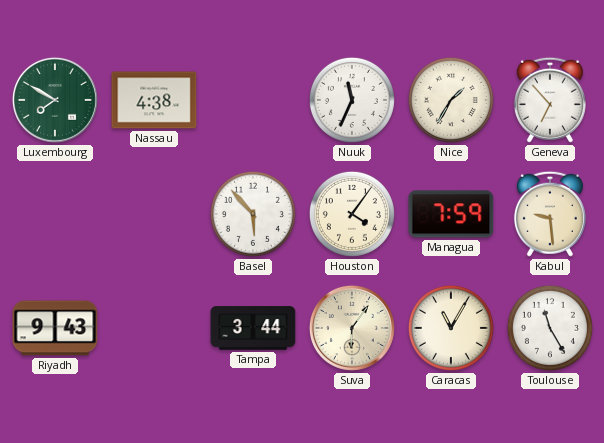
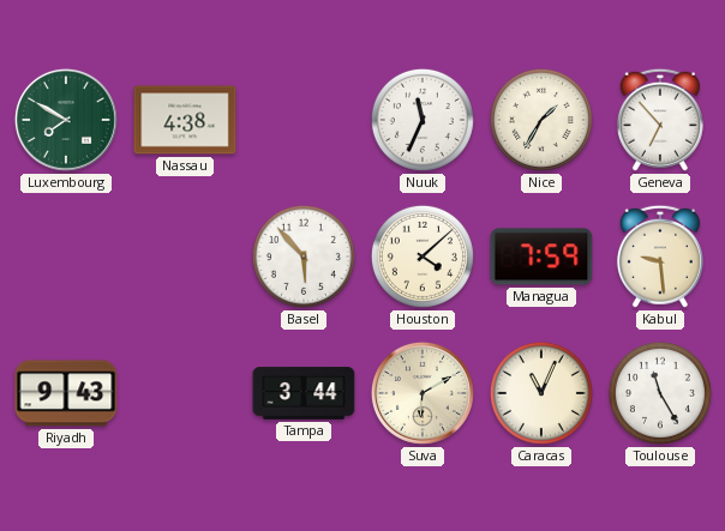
Houston: 4:06 -> 4:08 (423, 257)
Suva: 6:06 -> 6:10 (423, 393)
Caracas: 11:05 -> 11:04 (541, 393)
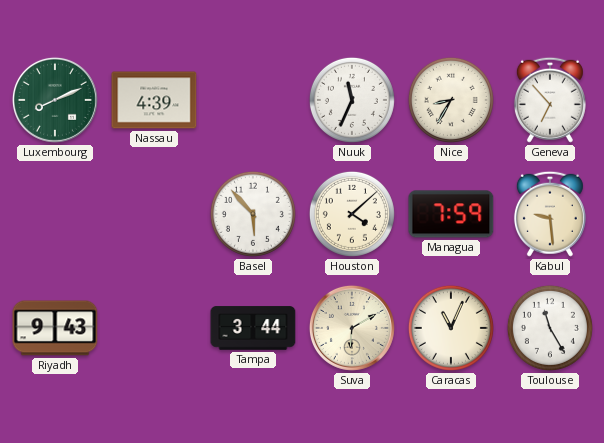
Luxembourg: 7:50 -> 8:11 (55, 100)
Nassau: 4:38 -> 4:39 (154, 100)
Nice: 1:35 -> 8:35 (451, 100)
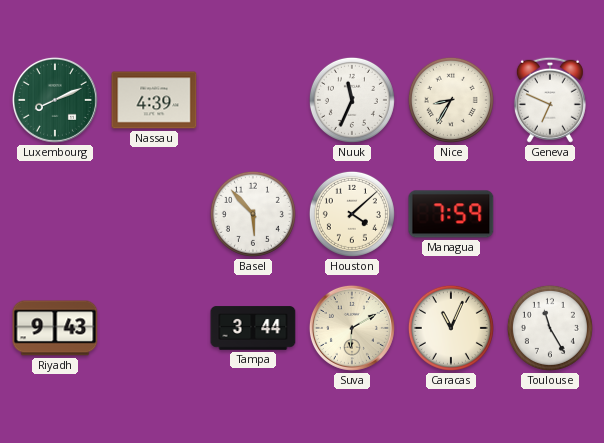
Geneva: 6:53 -> 6:49 (550, 100)
Kabul: 9:29 -> none (550, 214)
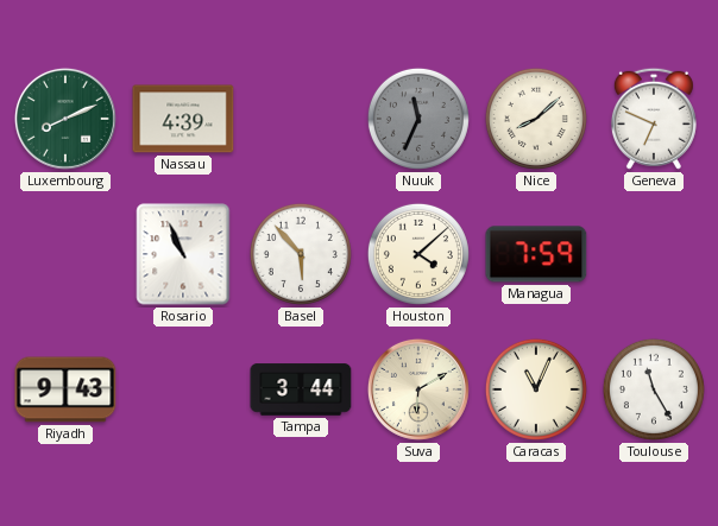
Nuuk dial: white -> grey (418, 119)
Nice: 8:35 -> 8:08 (536, 119)
Rosario: none -> 10:56 (183, 254)
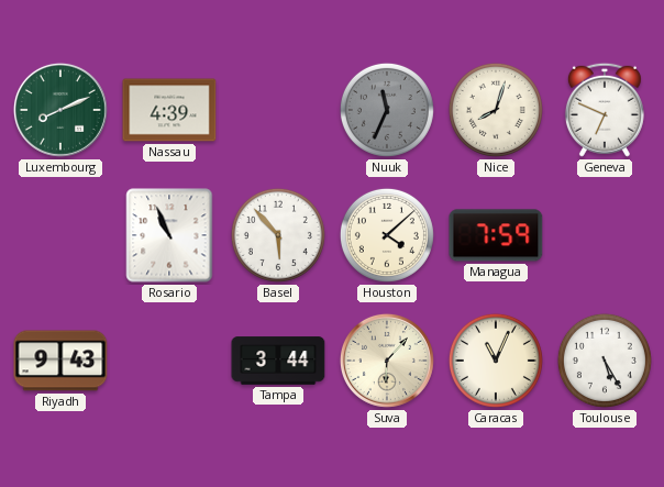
Nice: 8:08 -> 8:03 (496, 110)
Suva: 6:10 -> 6:07 (387, 361)
Toulouse: 11:25 -> 5:25 (605, 361)
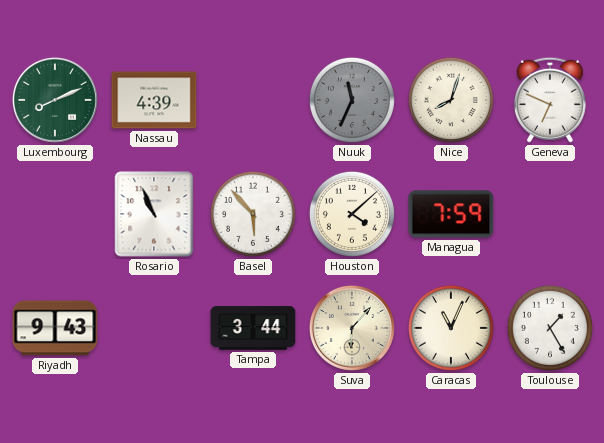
Toulouse: 5:25 -> 1:25 (550, 328)
